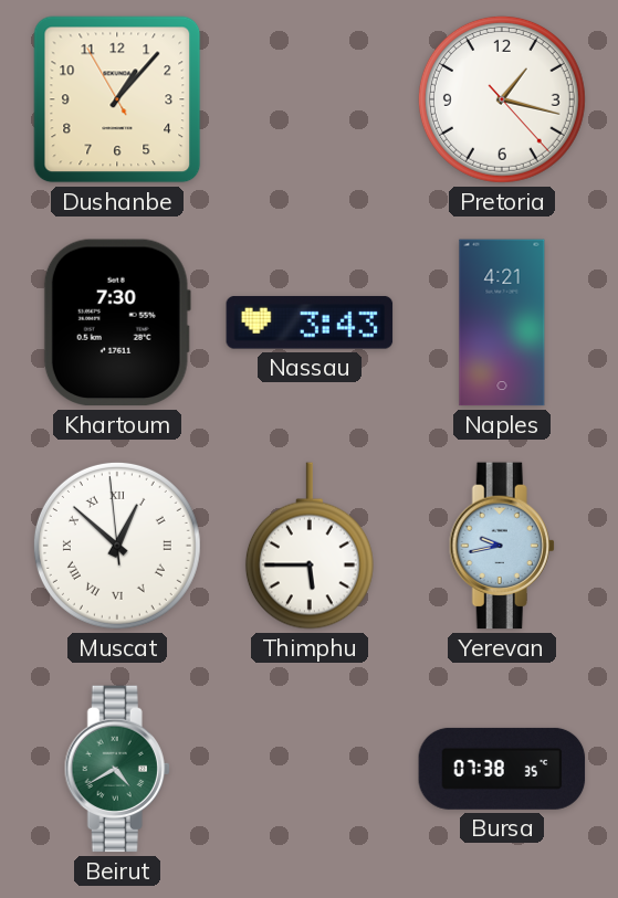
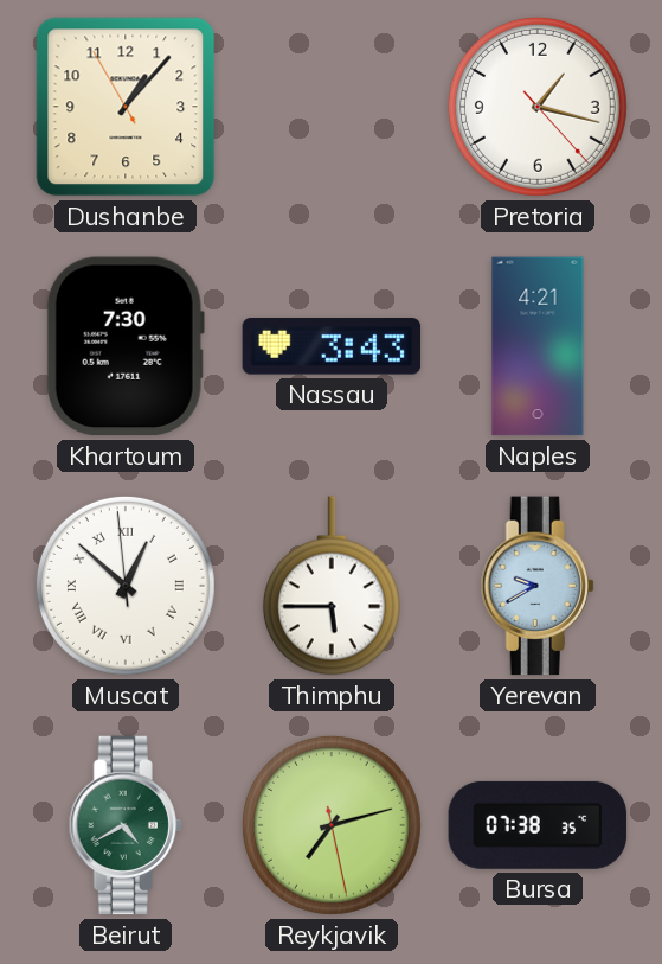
Yerevan: 9:43 -> 9:40 (538, 586)
Reykjavik: none -> 7:12 (332, 825)
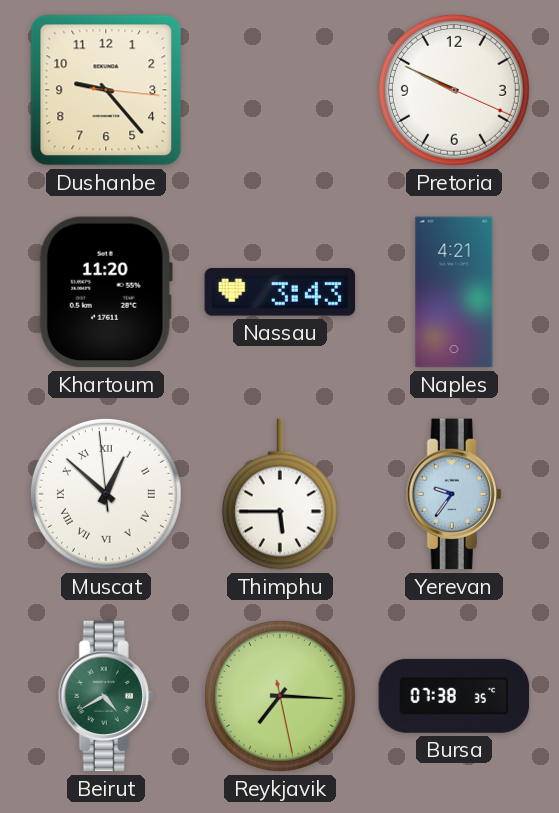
Dushanbe: 1:06 -> 9:23 (106, 90)
Pretoria: 1:17 -> 9:49 (454, 90)
Khartoum: 7:30 -> 11:20 (106, 292)
Yerevan: 9:40 -> 9:36 (454, 494)
Reykjavik: 7:12 -> 7:15 (280, 696)
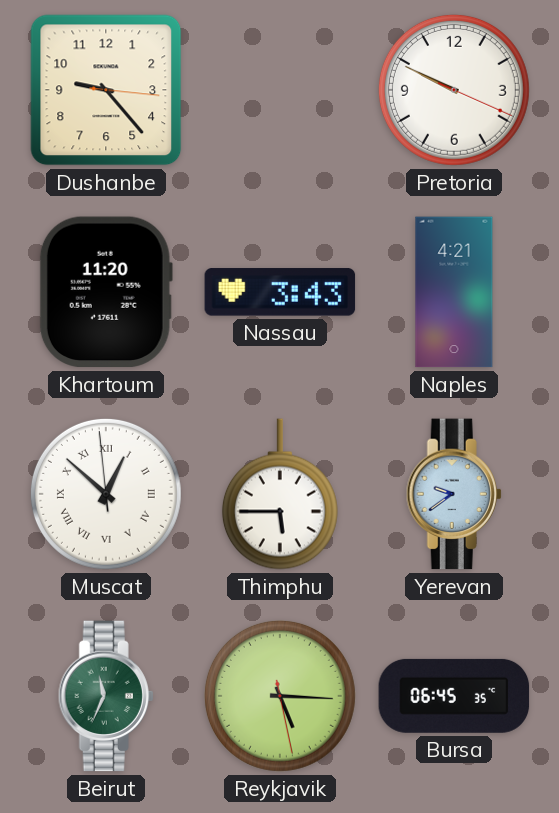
Yerevan: 9:36 -> 9:39 (454, 494)
Beirut: 4:40 -> 11:34 (106, 696)
Reykjavik: 7:15 -> 5:15 (280, 696)
Bursa: 07:38 -> 06:45 (454, 696)
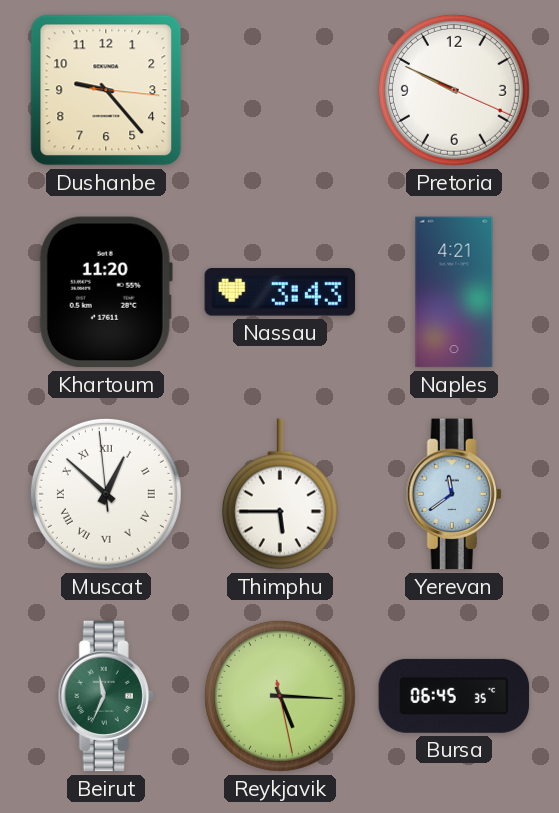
Yerevan: 9:39 -> 11:39 (454, 494)
